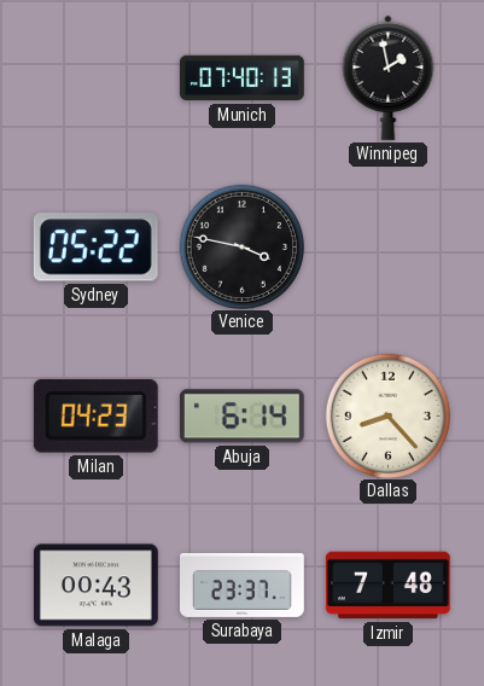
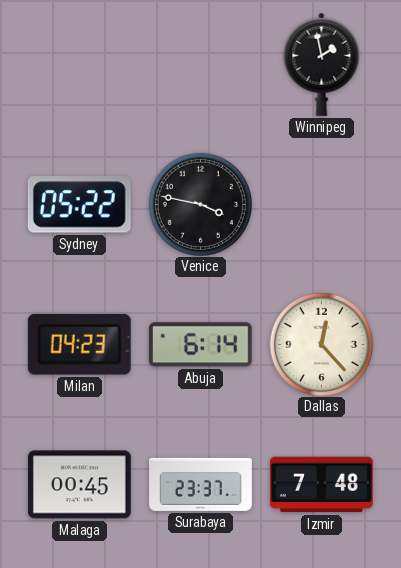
Munich: 07:40 -> none (243, 79)
Dallas: 8:23 -> 12:23 (321, 344)
Malaga: 00:43 -> 00:45 (79, 485)
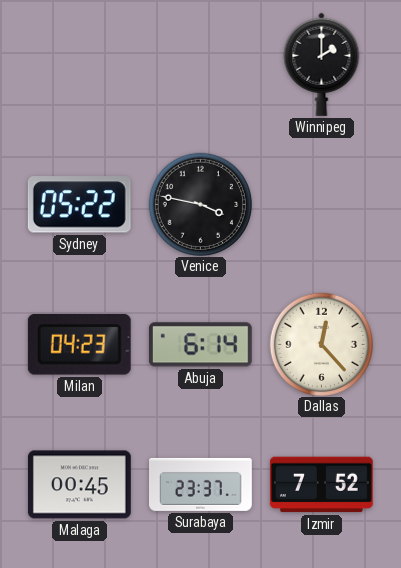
Winnipeg: 1:58 -> 2:00 (322, 64)
Izmir: 7:48 -> 7:52 (321, 485)
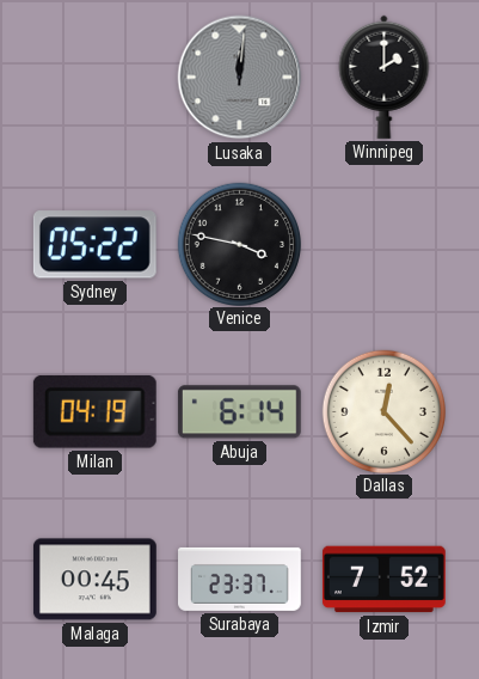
Lusaka: none -> 12:01 (240, 78)
Milan: 04:23 -> 04:19 (94, 412)
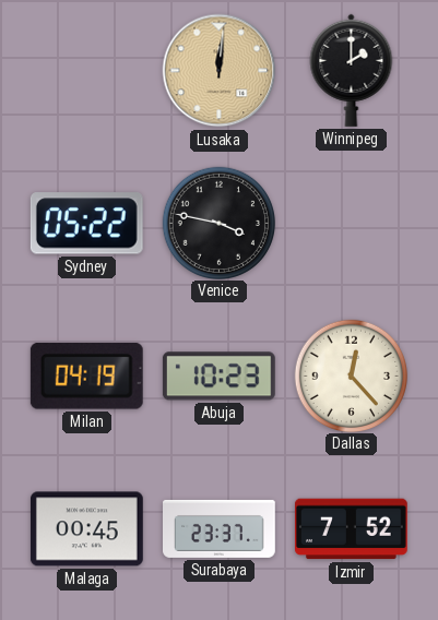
Lusaka dial: grey -> champagne (220, 71)
Abuja: 6:14 -> 10:23 (218, 377)
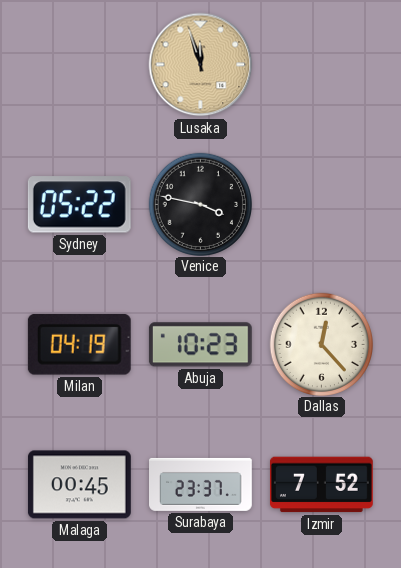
Lusaka: 12:01 -> 11:57 (201, 65)
Winnipeg: 2:00 -> none (352, 70)
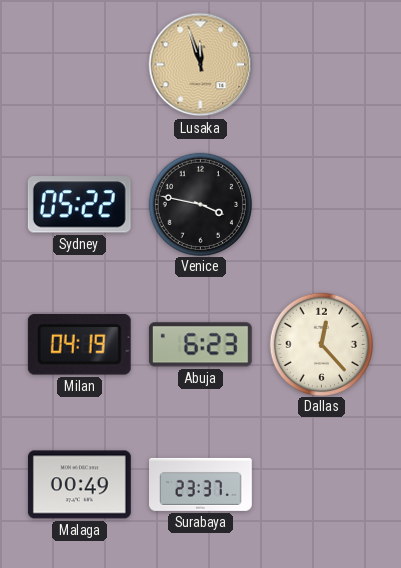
Abuja: 10:23 -> 6:23 (200, 345)
Malaga: 00:45 -> 00:49 (79, 485)
Izmir: 7:52 -> none (321, 485)
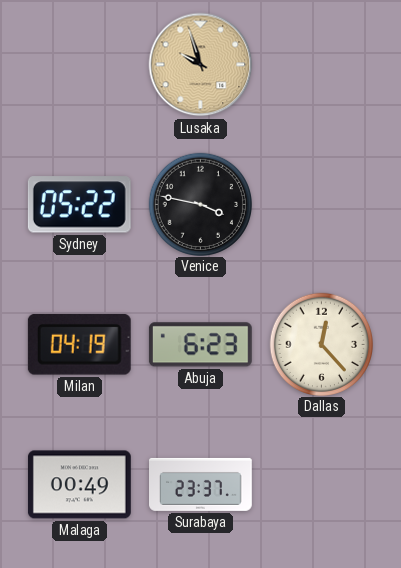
Lusaka: 11:57 -> 9:57 (201, 65)
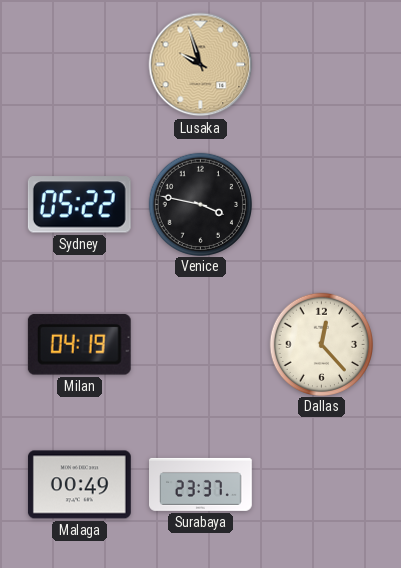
Abuja: 6:23 -> none (200, 345)
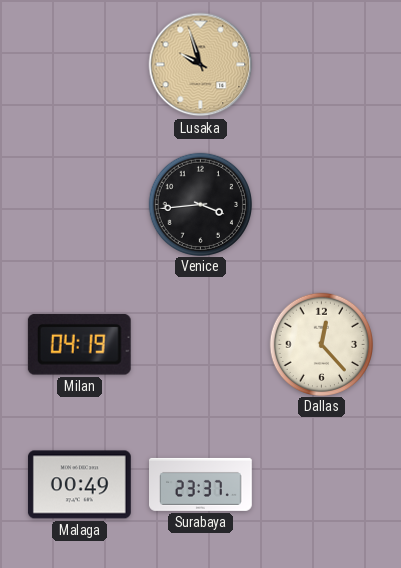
Sydney: 05:22 -> none (79, 205)
Venice: 3:47 -> 3:44 (200, 204)
